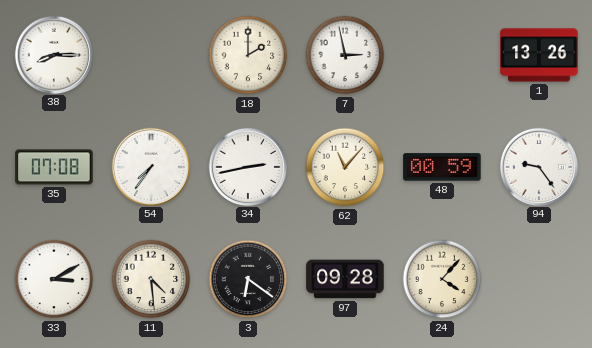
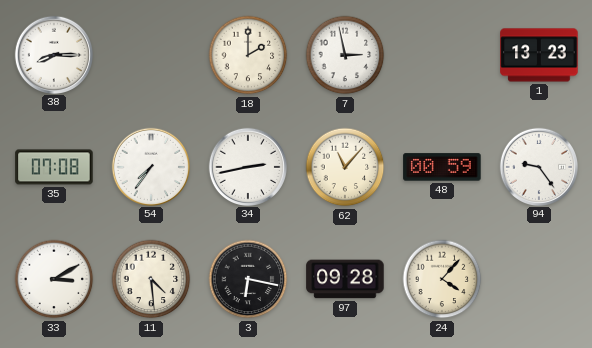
1: 13:26 -> 13:23 (539, 55)
3: 6:21 -> 6:17 (248, 279)
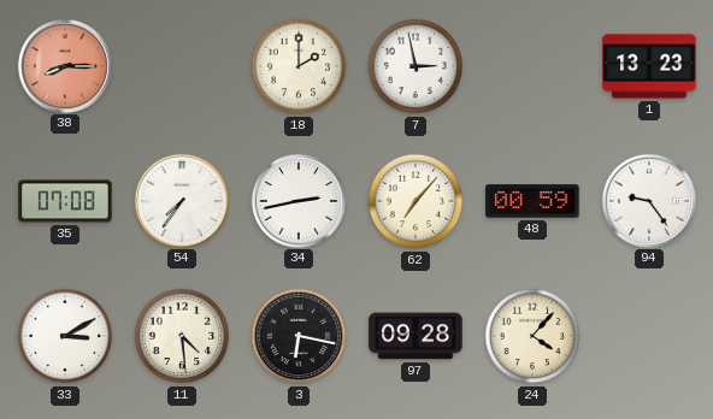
38 dial: white -> salmon (64, 65)
62: 11:07 -> 7:07 (416, 201)
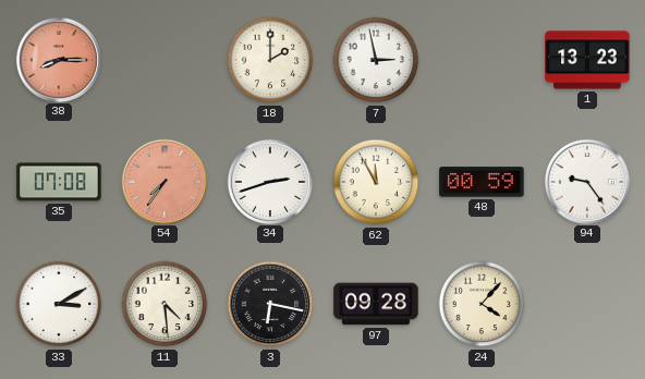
54 dial: white -> salmon (163, 181)
34: 2:43 -> 2:42 (269, 181)
62: 7:07 -> 11:55 (376, 182)
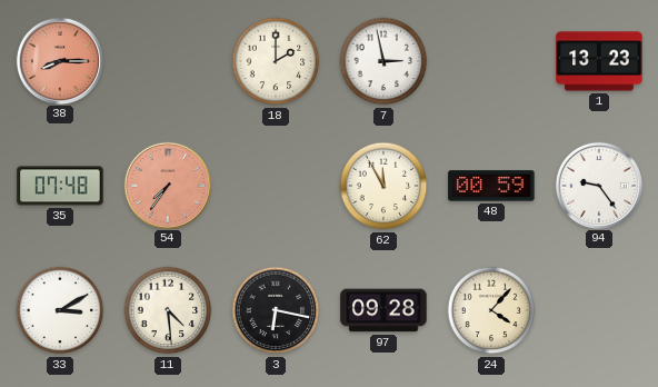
35: 07:08 -> 07:48 (60, 186)
34: 2:42 -> none (269, 181)
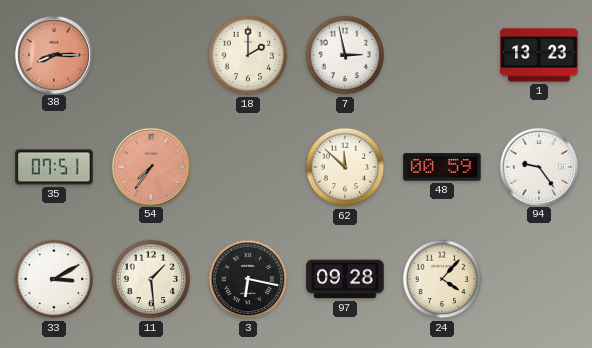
35: 07:48 -> 07:51 (54, 167)
62: 11:55 -> 11:52 (345, 167)
11: 4:29 -> 1:29 (151, 279)
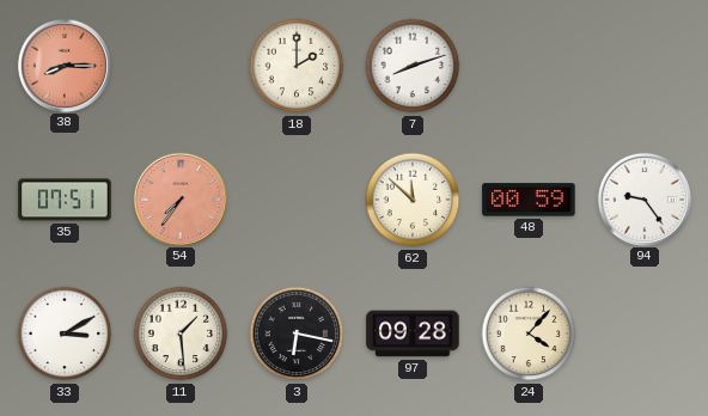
7: 2:58 -> 8:12 (413, 66)
1: 13:23 -> none (539, 55)
